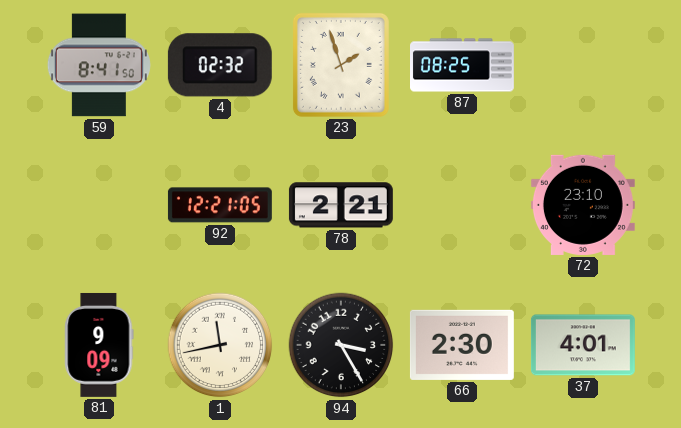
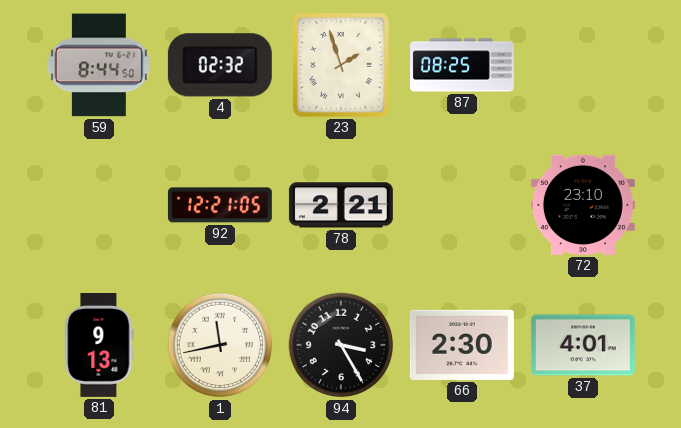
59: 8:41 -> 8:44 (99, 65)
81: 9:09 -> 9:13 (99, 345)
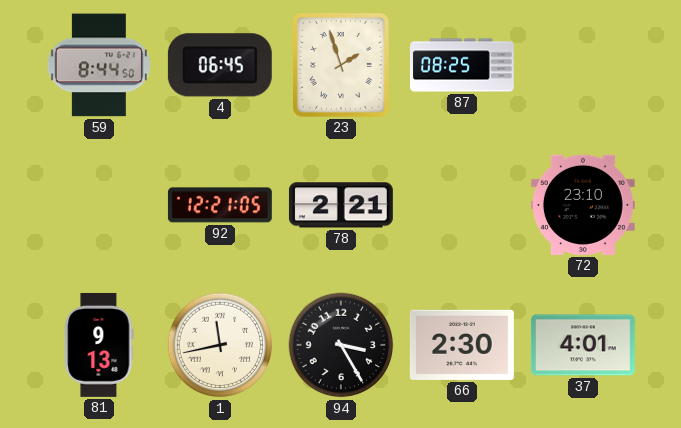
4: 02:32 -> 06:45 (220, 65)
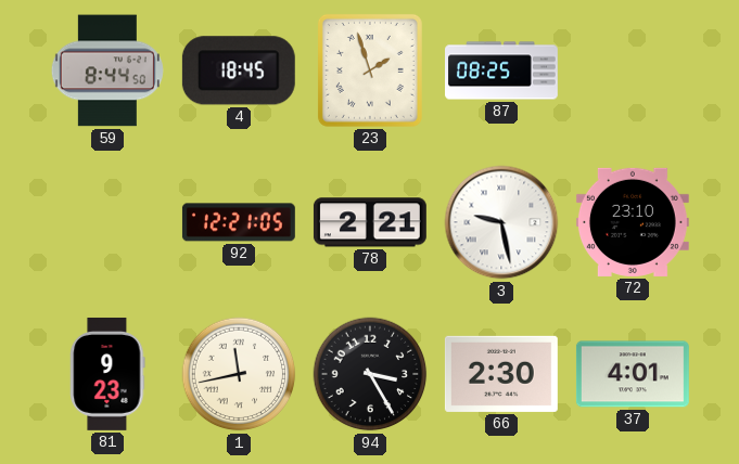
4: 06:45 -> 18:45 (239, 70)
3: none -> 9:28 (501, 222)
81: 9:13 -> 9:23 (107, 374)
